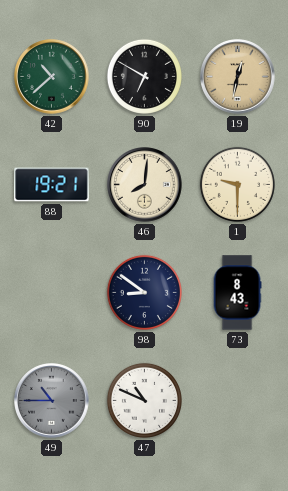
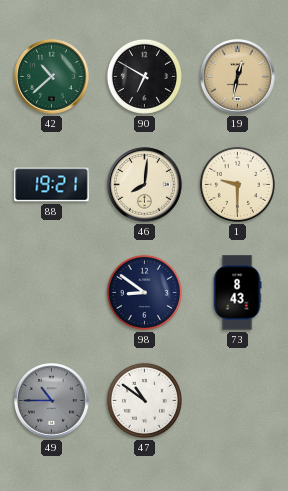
47: 10:49 -> 10:51 (144, 400)
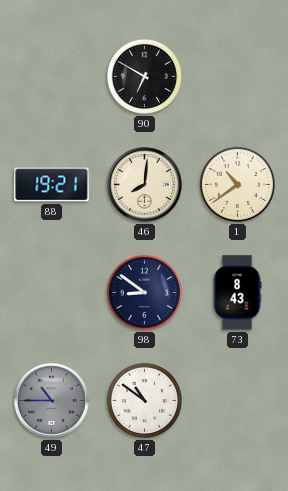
42: 10:38 -> none (52, 77)
19: 12:32 -> none (238, 77)
1: 9:30 -> 10:39 (237, 184)
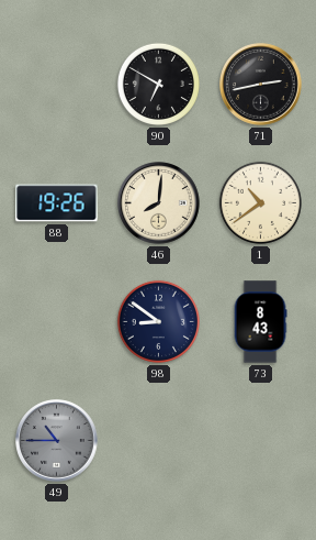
71: none -> 2:43 (261, 85)
88: 19:21 -> 19:26 (57, 203)
47: 10:51 -> none (144, 400)
